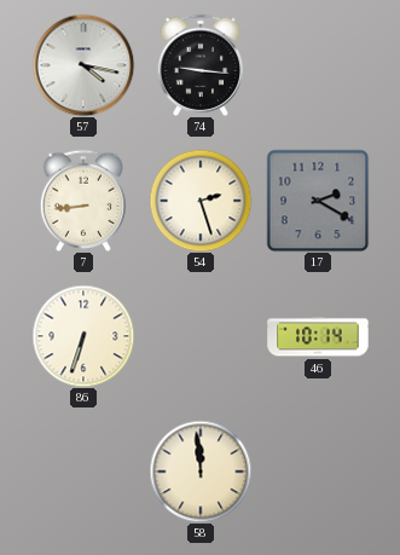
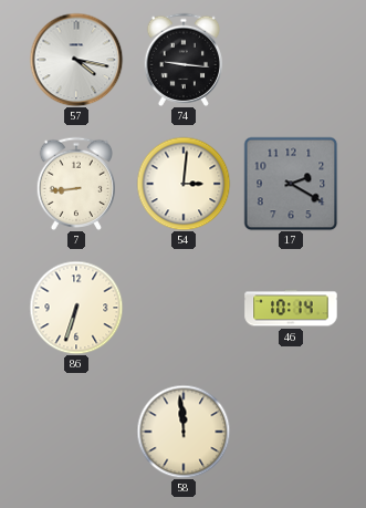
54: 2:27 -> 3:01 (184, 184)
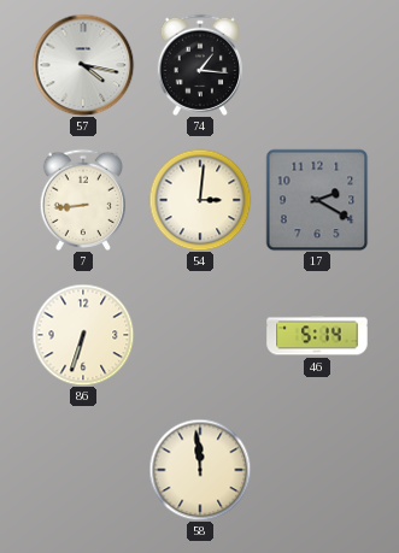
74: 9:16 -> 1:16 (199, 65)
46: 10:14 -> 5:14 (317, 335)
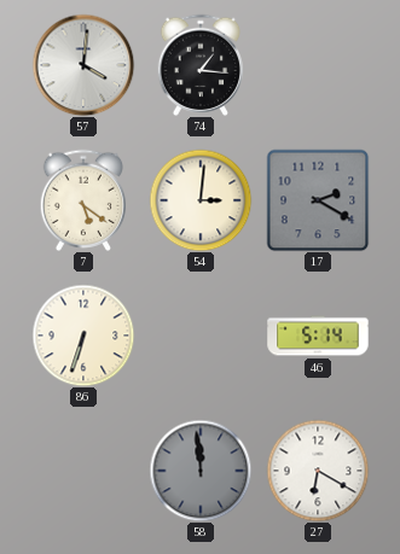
57: 4:17 -> 4:01 (83, 65)
7: 8:44 -> 5:21 (82, 200)
58 dial: cream -> grey (201, 471)
27: none -> 6:20 (318, 471)
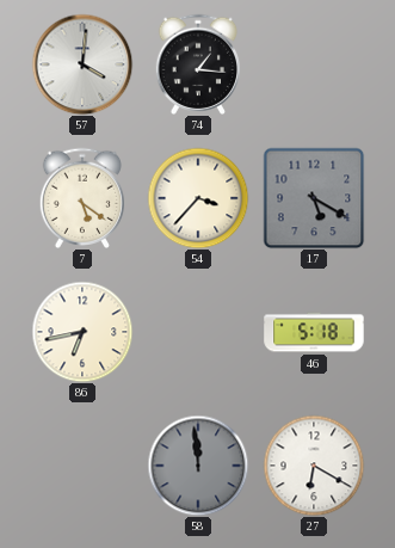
54: 3:01 -> 3:37 (198, 198)
17: 2:20 -> 5:20 (314, 198)
86: 6:33 -> 6:43 (82, 332)
46: 5:14 -> 5:18 (314, 332)
